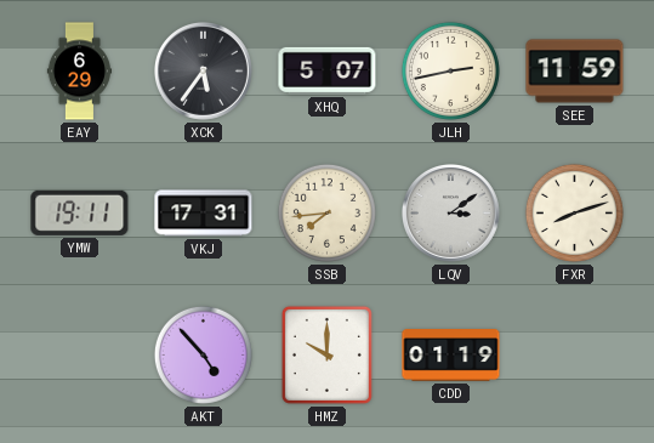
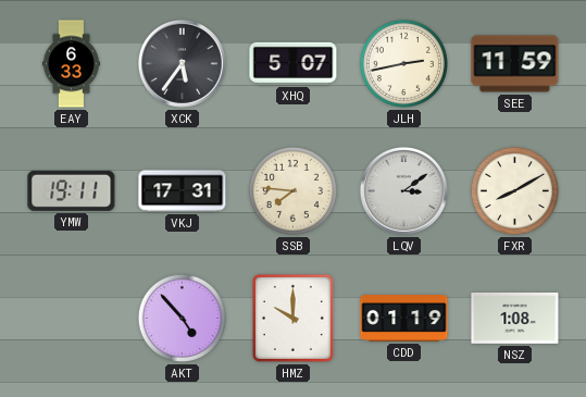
EAY: 6:29 -> 6:33 (71, 64)
SSB: 7:44 -> 7:46 (292, 190)
FXR: 8:12 -> 8:10 (514, 190)
NSZ: none -> 1:08 (515, 318)
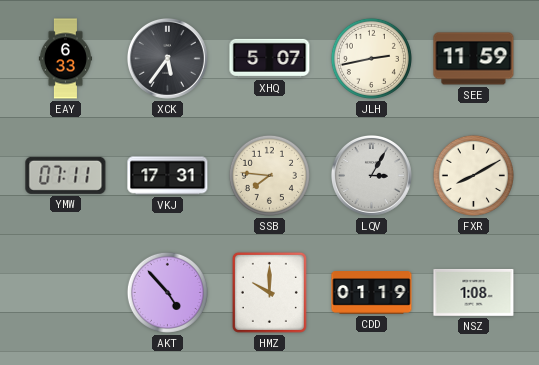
YMW: 19:11 -> 07:11 (66, 175)
LQV: 3:09 -> 3:05 (372, 176)
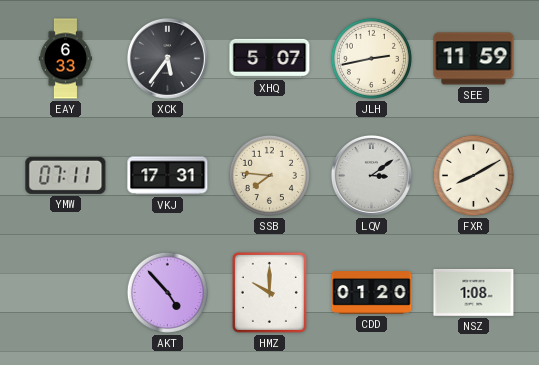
LQV: 3:05 -> 3:09 (372, 176)
CDD: 01:19 -> 01:20 (372, 293)
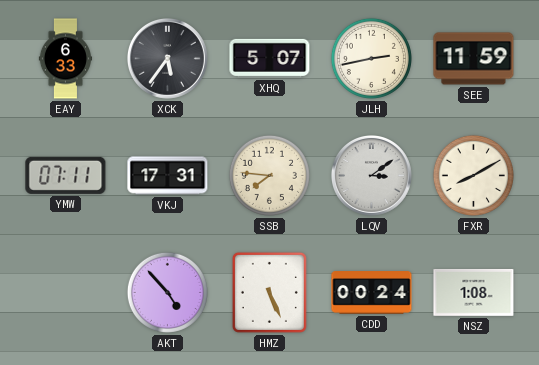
HMZ: 10:00 -> 5:26 (269, 292)
CDD: 01:20 -> 00:24 (372, 293)
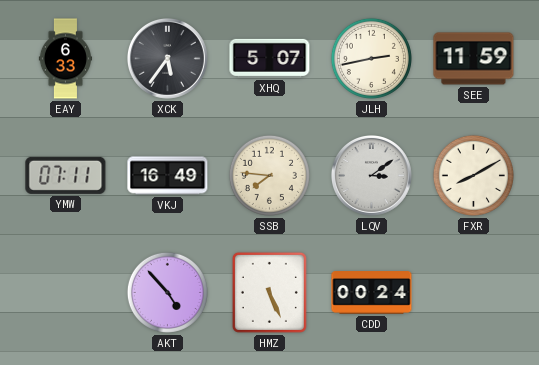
VKJ: 17:31 -> 16:49 (168, 176)
NSZ: 1:08 -> none (474, 292)
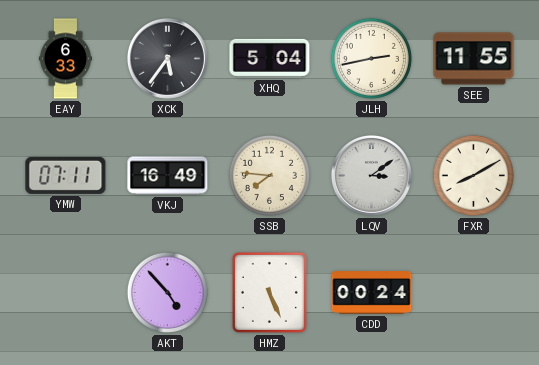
XHQ: 5:07 -> 5:04 (270, 58)
SEE: 11:59 -> 11:55 (474, 59)
